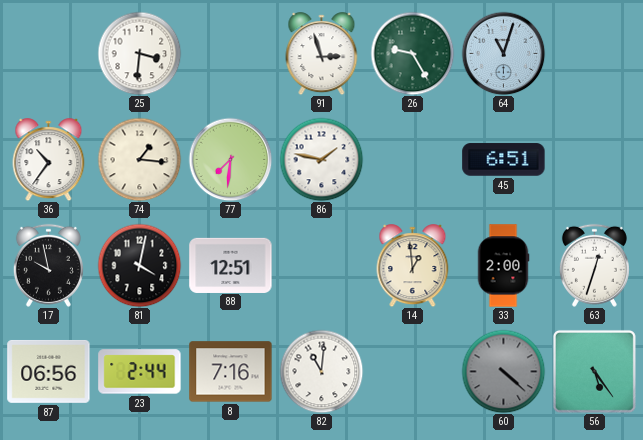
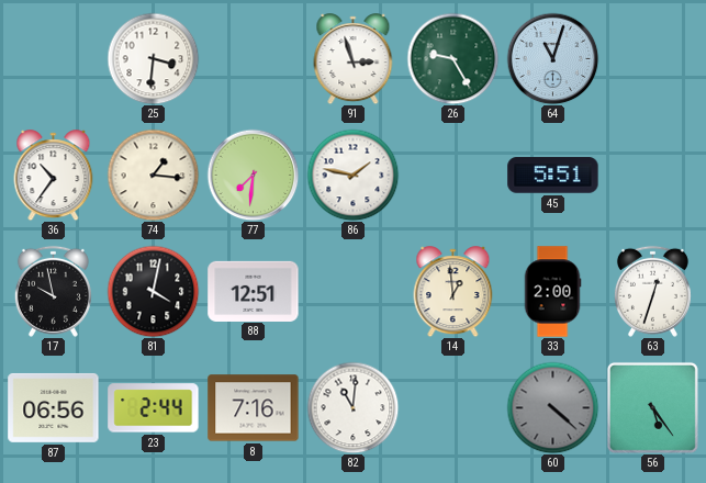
45: 6:51 -> 5:51 (553, 176)
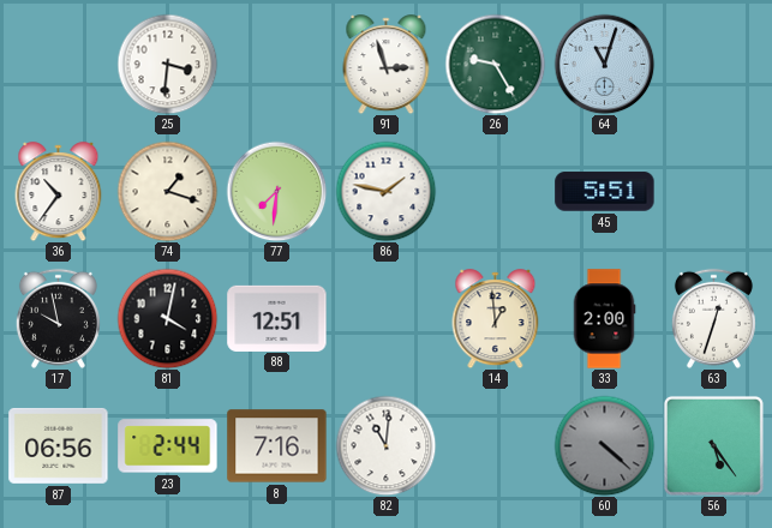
74: 1:16 -> 1:18 (167, 191)
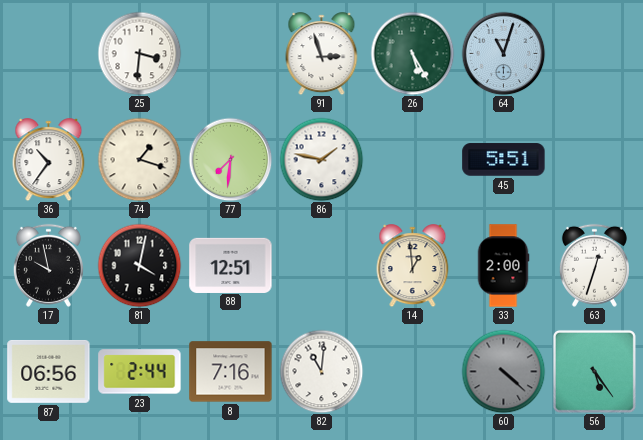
26: 9:25 -> 5:25 (412, 53)
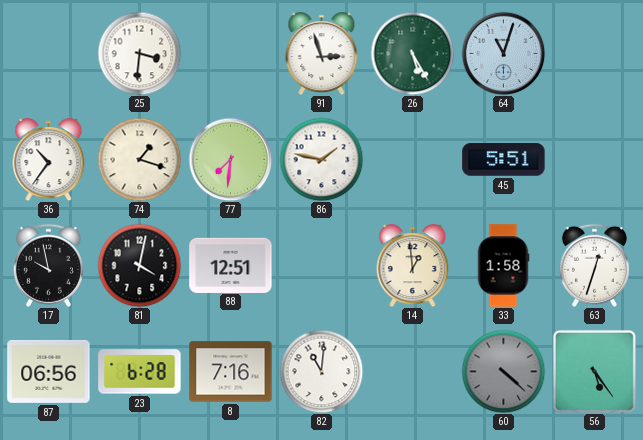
33: 2:00 -> 1:58 (503, 266)
23: 2:44 -> 6:28 (140, 372)
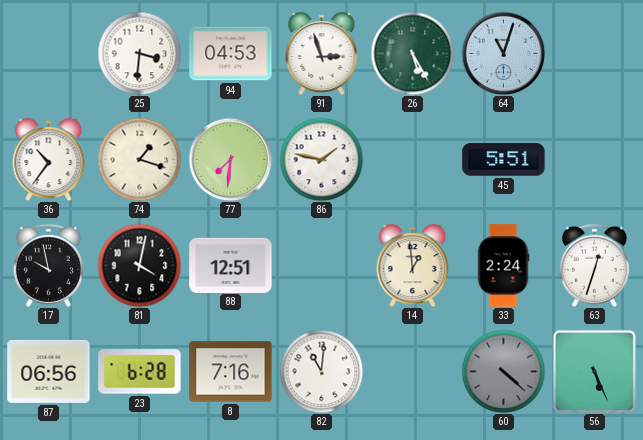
94: none -> 04:53 (231, 54)
33: 1:58 -> 2:24 (503, 266)
56: 5:24 -> 5:26 (594, 371)
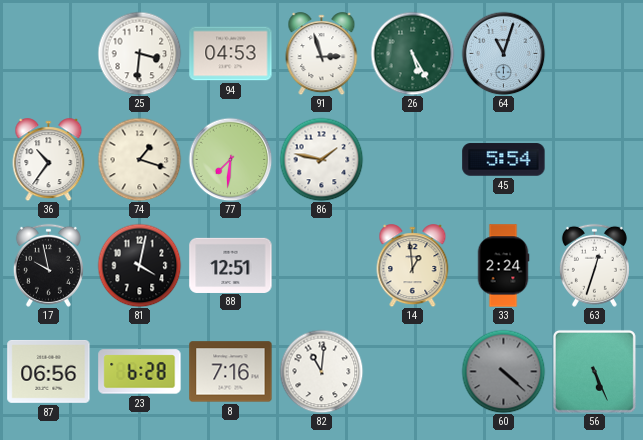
45: 5:51 -> 5:54 (504, 160)
